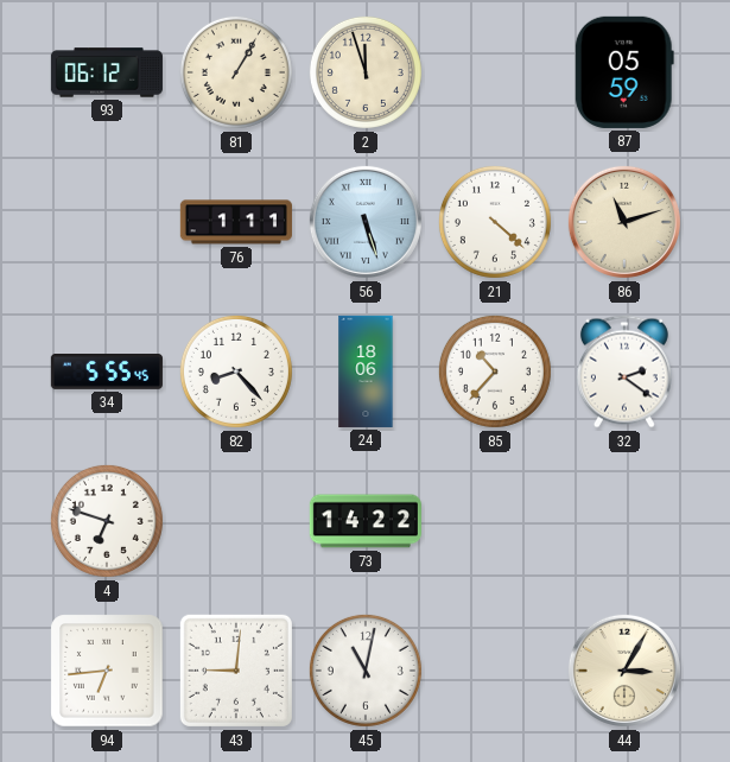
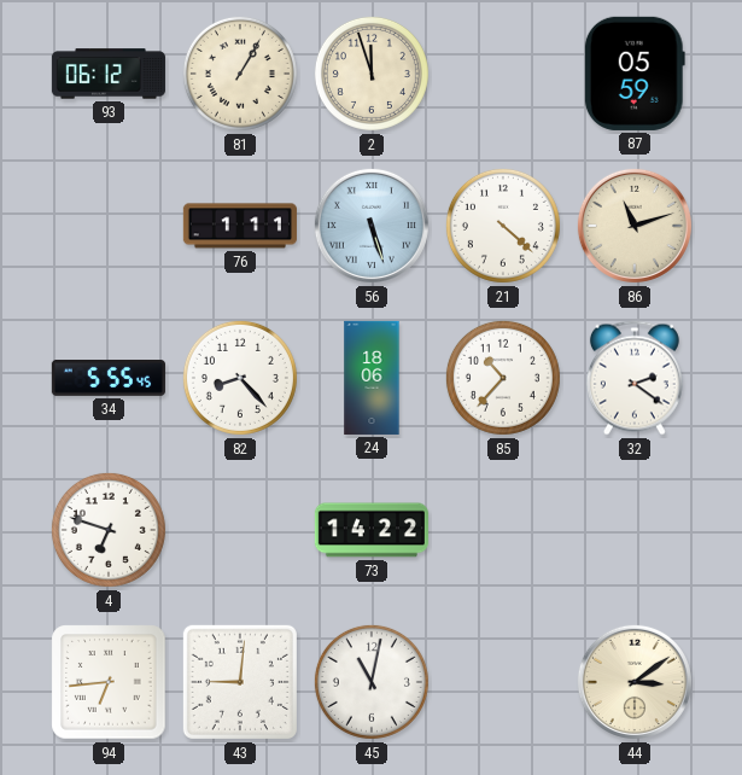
44: 3:05 -> 3:09 (635, 682)
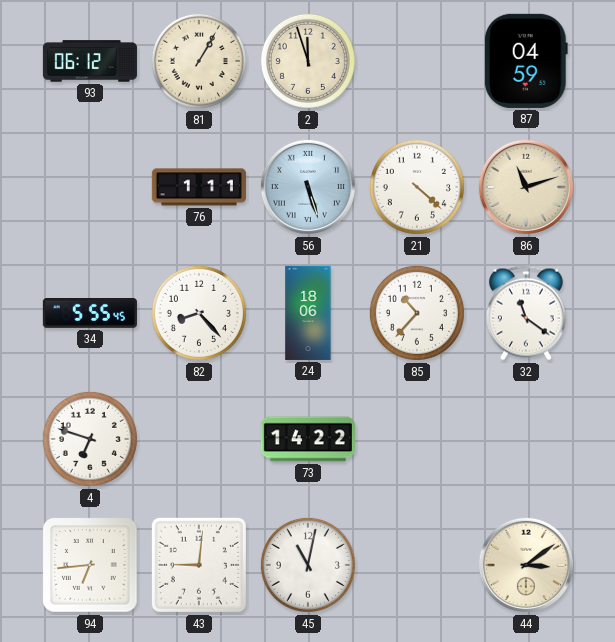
87: 05:59 -> 04:59 (526, 61)
32: 2:21 -> 11:21 (526, 313)
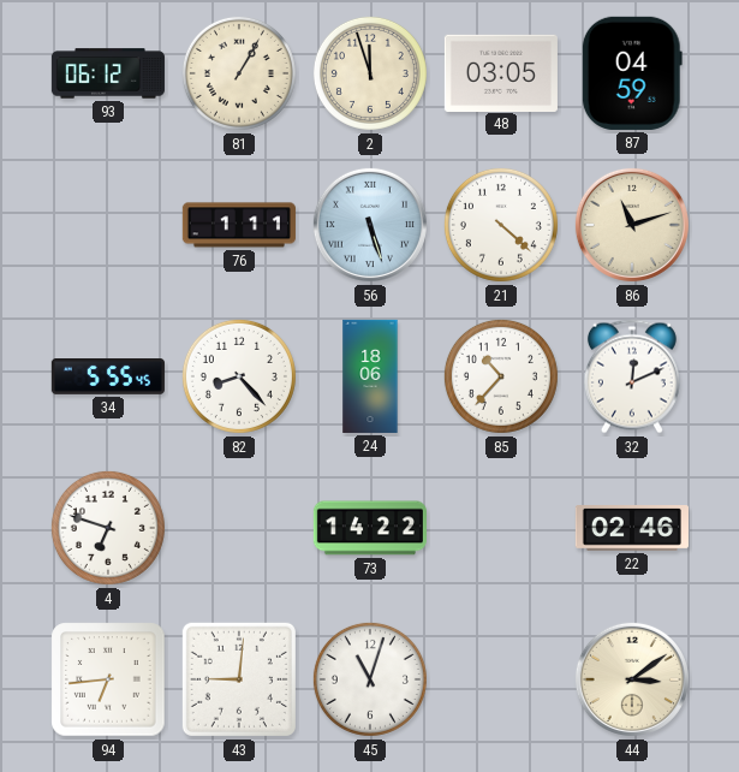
48: none -> 03:05 (501, 72)
32: 11:21 -> 12:11 (632, 376)
22: none -> 02:46 (632, 529)
45: 11:02 -> 11:03 (370, 679)
